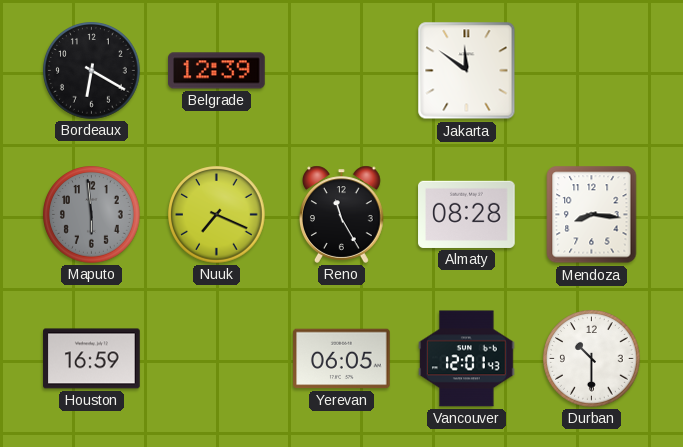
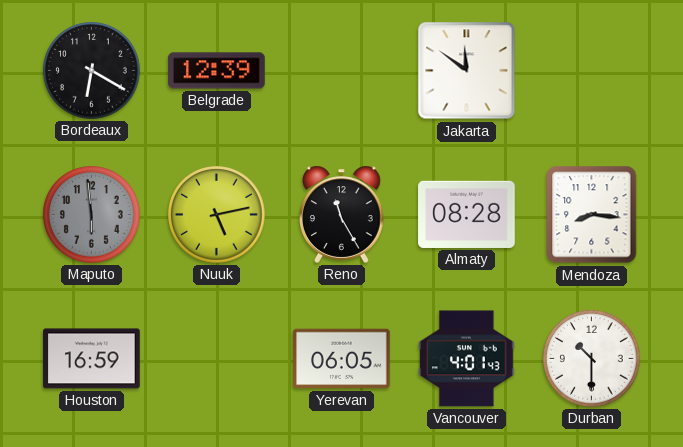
Nuuk: 7:19 -> 5:13 (217, 215)
Vancouver: 12:01 -> 4:01 (467, 359)
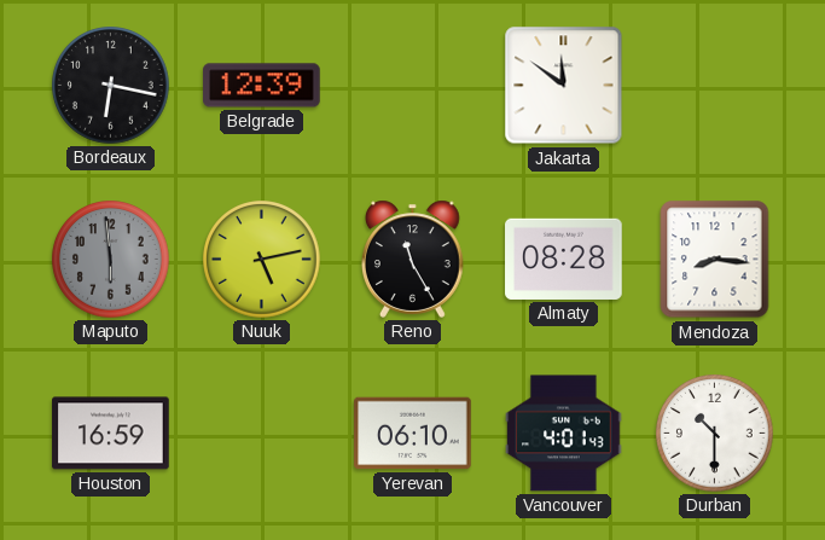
Bordeaux: 6:20 -> 6:17 (111, 86)
Yerevan: 06:05 -> 06:10 (413, 434)
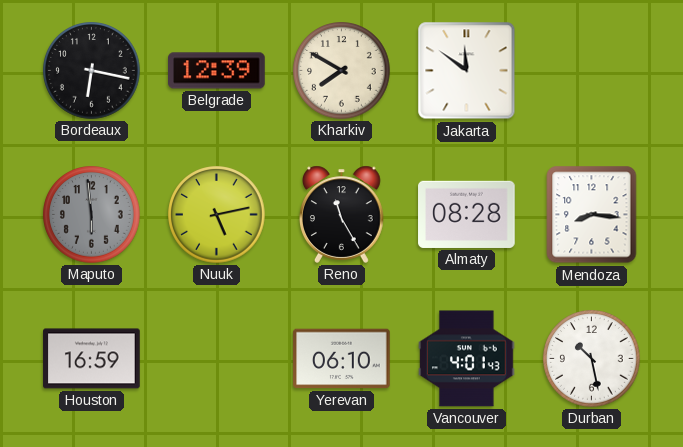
Kharkiv: none -> 7:50 (342, 71)
Durban: 10:30 -> 10:28 (592, 359)
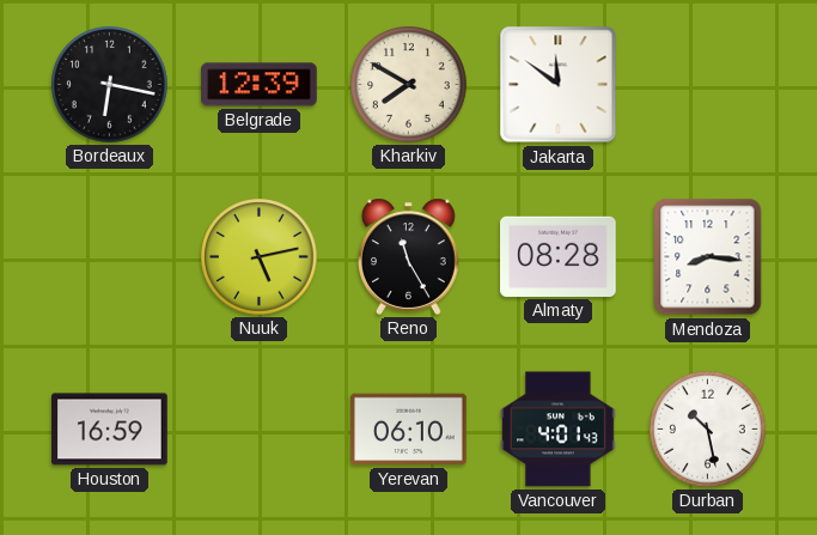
Maputo: 5:59 -> none (92, 215)
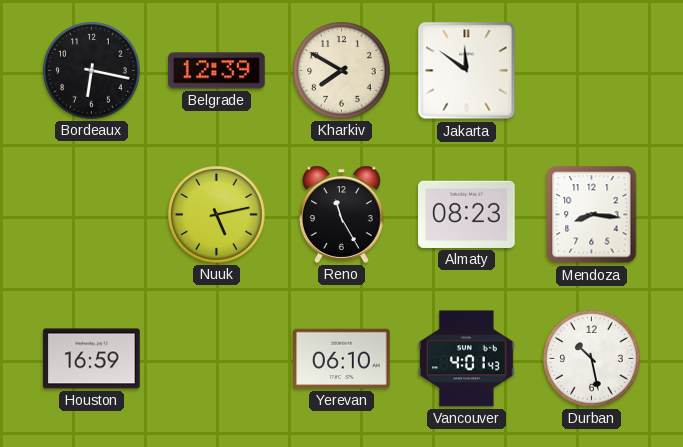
Almaty: 08:28 -> 08:23 (467, 214)
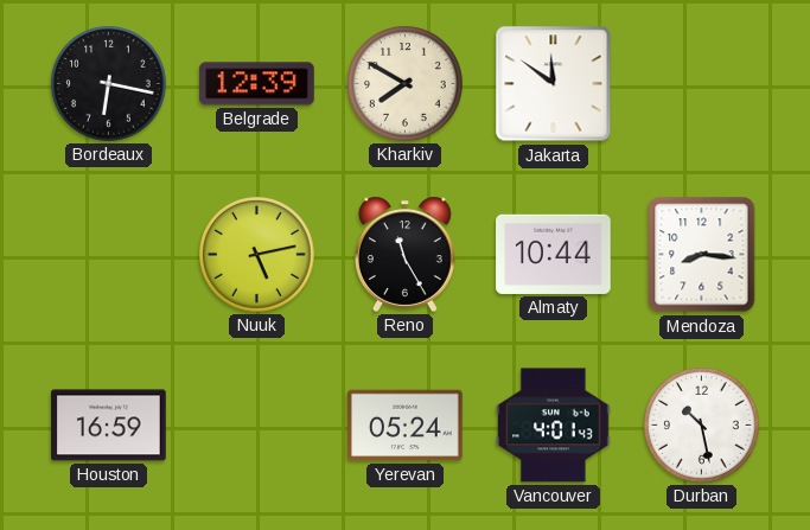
Almaty: 08:23 -> 10:44 (554, 254)
Yerevan: 06:10 -> 05:24 (406, 426)
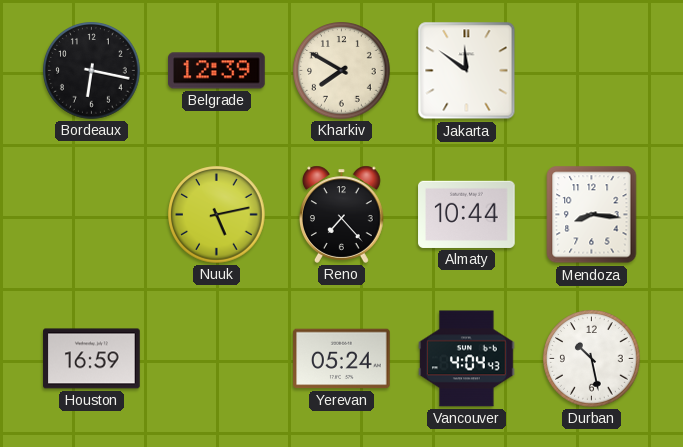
Reno: 11:25 -> 7:23 (342, 214)
Vancouver: 4:01 -> 4:04 (467, 359)
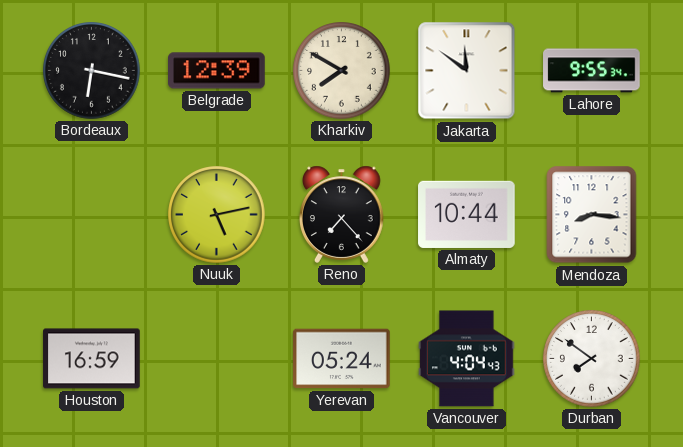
Lahore: none -> 9:55 (592, 71)
Durban: 10:28 -> 7:51 (592, 359)
